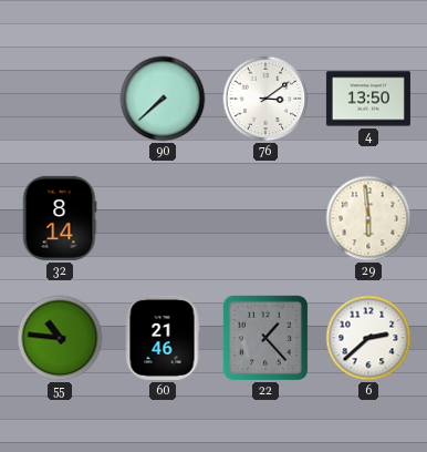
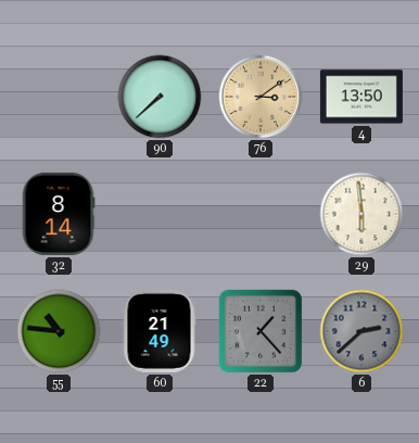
76 dial: white -> champagne (261, 97)
60: 21:46 -> 21:49 (160, 331)
6 dial: white -> grey (361, 331)
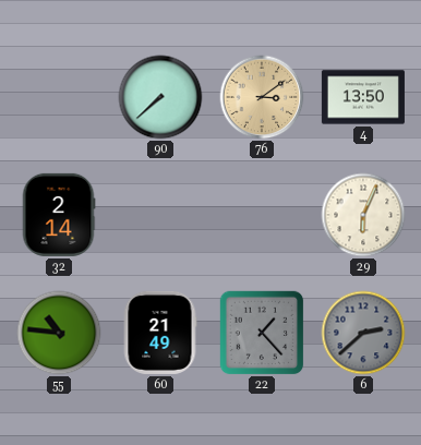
32: 8:14 -> 2:14 (59, 215)
29: 5:59 -> 6:04 (363, 215)
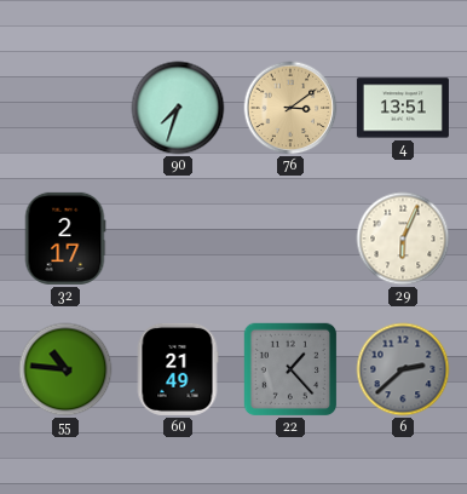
90: 7:38 -> 7:33 (178, 108)
4: 13:50 -> 13:51 (403, 108)
32: 2:14 -> 2:17 (65, 239)
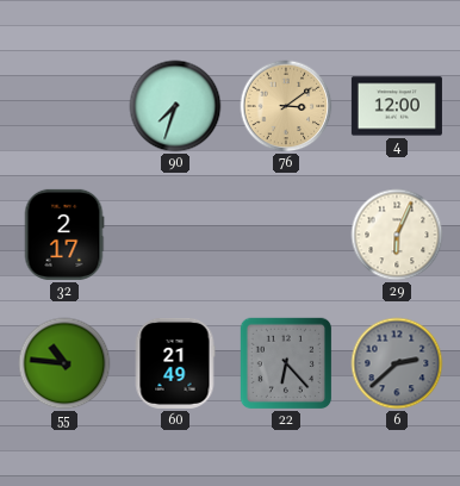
4: 13:51 -> 12:00 (397, 106)
22: 1:23 -> 6:23 (286, 363)
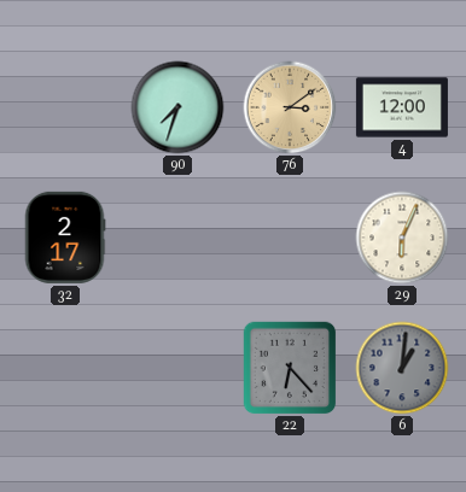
55: 10:46 -> none (64, 363)
60: 21:49 -> none (175, 363)
6: 2:38 -> 1:01 (402, 368)
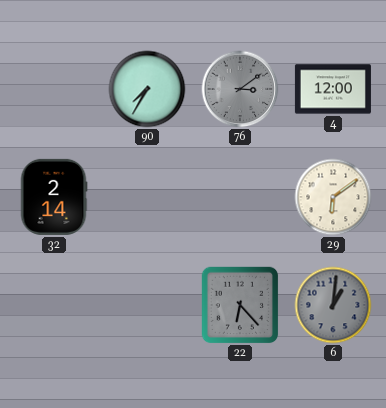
90: 7:33 -> 7:35 (147, 89)
76 dial: champagne -> grey (240, 89)
32: 2:17 -> 2:14 (54, 197)
29: 6:04 -> 6:09 (333, 197)
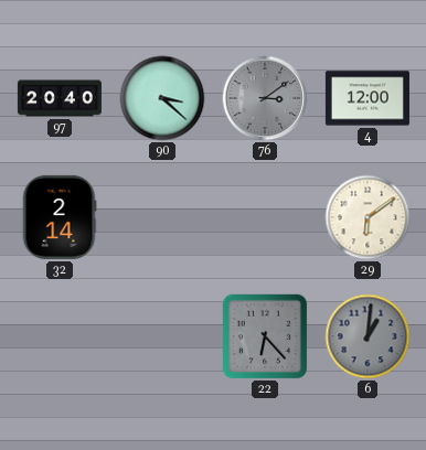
97: none -> 20:40 (60, 98)
90: 7:35 -> 3:22 (162, 98)
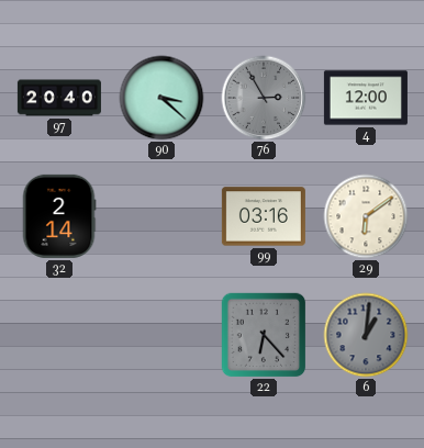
76: 3:09 -> 2:55 (264, 98)
99: none -> 03:16 (264, 216)
